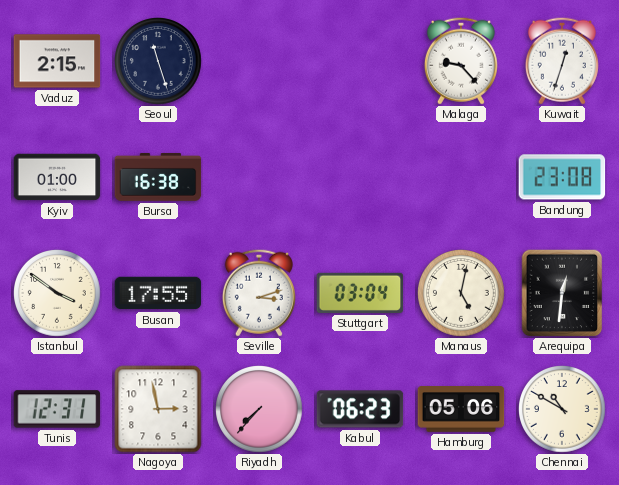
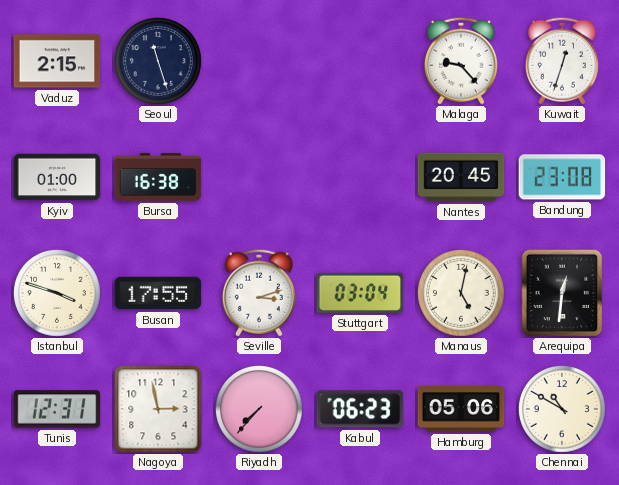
Nantes: none -> 20:45 (461, 177)
Istanbul: 3:51 -> 3:48 (58, 294)
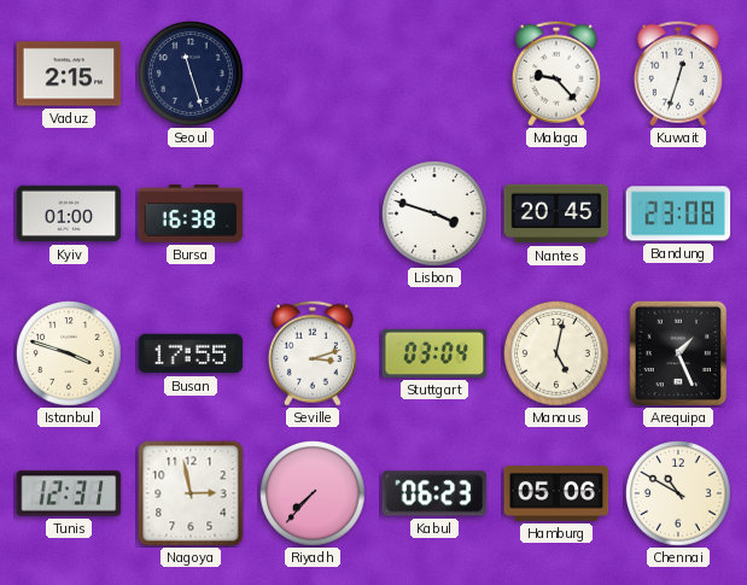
Lisbon: none -> 3:48 (436, 215)
Arequipa: 12:31 -> 1:26 (678, 353)
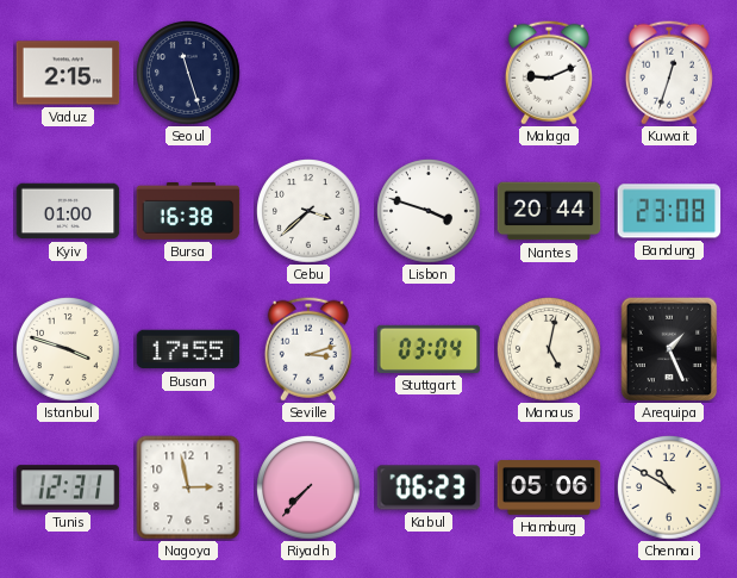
Malaga: 9:23 -> 9:11 (549, 73)
Cebu: none -> 3:38 (310, 212)
Nantes: 20:45 -> 20:44 (549, 211)
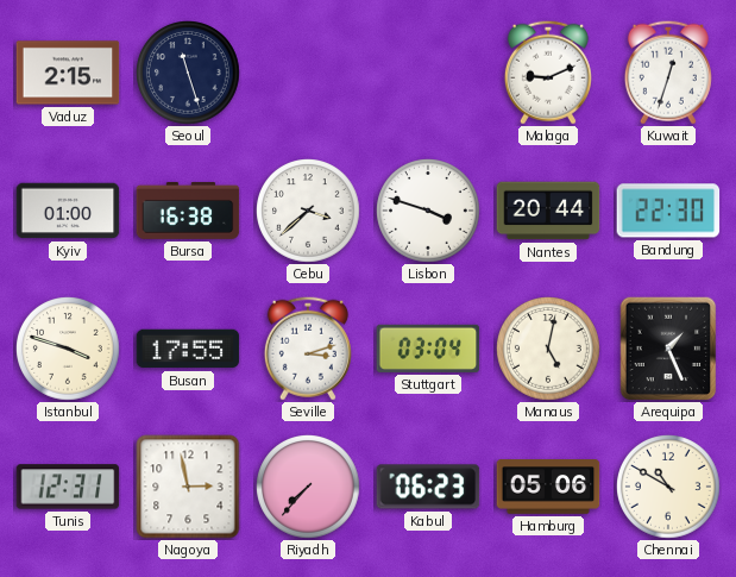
Bandung: 23:08 -> 22:30 (668, 211)
